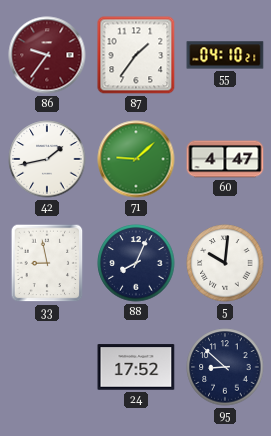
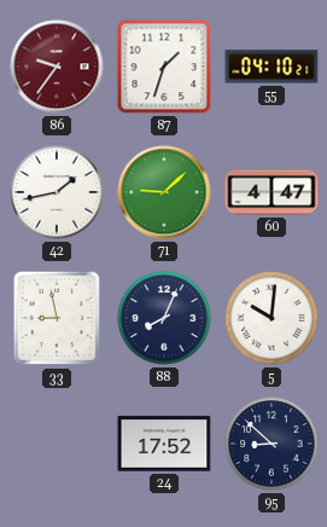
87: 1:36 -> 1:33 (164, 66)
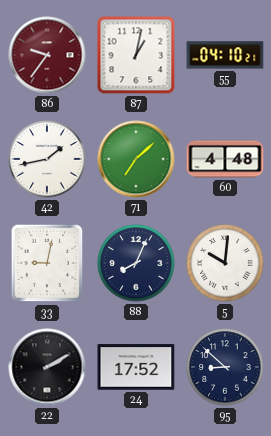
87: 1:33 -> 1:02 (136, 55)
71: 9:08 -> 7:08 (136, 159)
60: 4:47 -> 4:48 (225, 159)
33: 8:58 -> 9:02 (47, 263)
22: none -> 2:10 (47, 367)
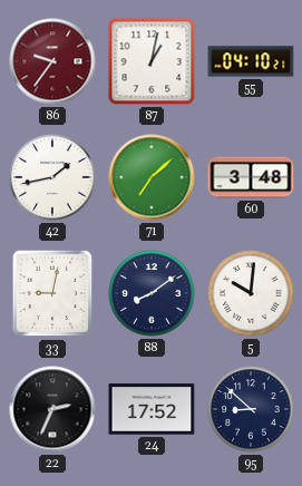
60: 4:48 -> 3:48 (251, 177)
88: 8:04 -> 8:09 (152, 293)
22: 2:10 -> 2:34 (52, 409)
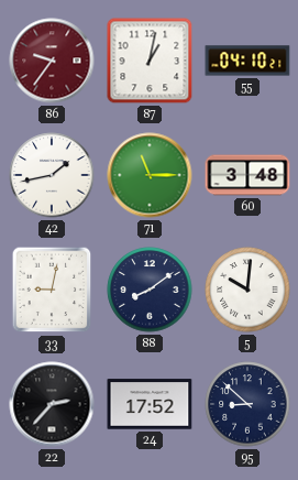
71: 7:08 -> 11:15 (150, 175)
22: 2:34 -> 2:37 (52, 404)
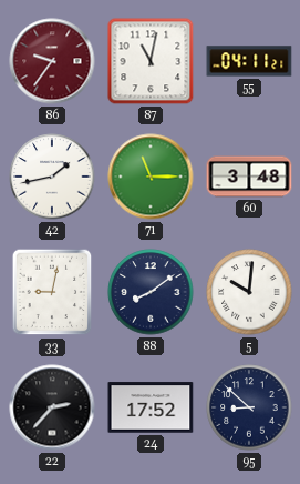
87: 1:02 -> 11:02 (151, 61)
55: 04:10 -> 04:11 (249, 61)
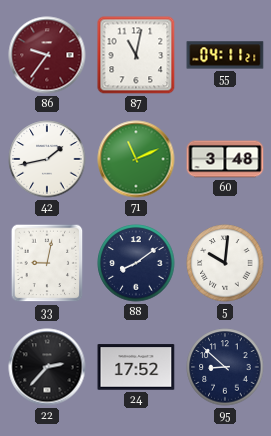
71: 11:15 -> 11:11 (136, 159)
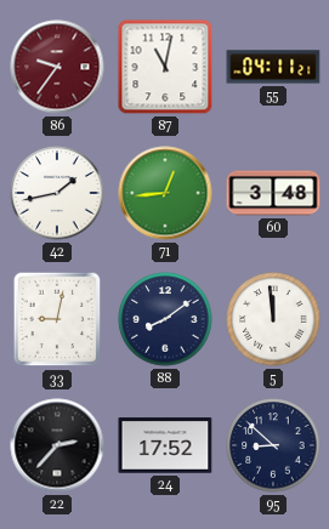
71: 11:11 -> 12:44 (165, 193)
5: 10:01 -> 11:59 (273, 319)
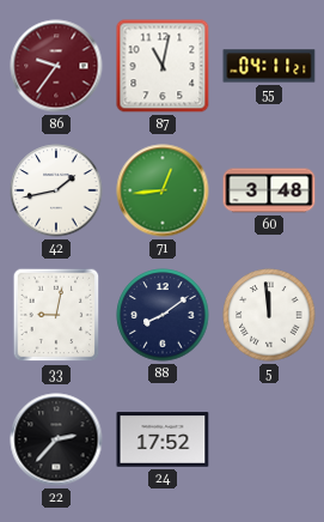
95: 8:52 -> none (273, 445)
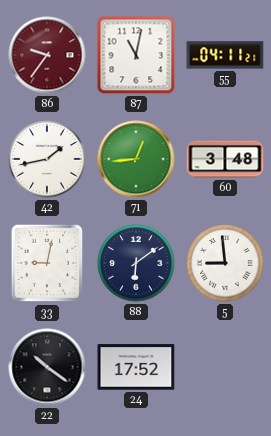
88: 8:09 -> 6:09 (136, 263)
5: 11:59 -> 8:59 (225, 263)
22: 2:37 -> 10:21 (47, 367)
